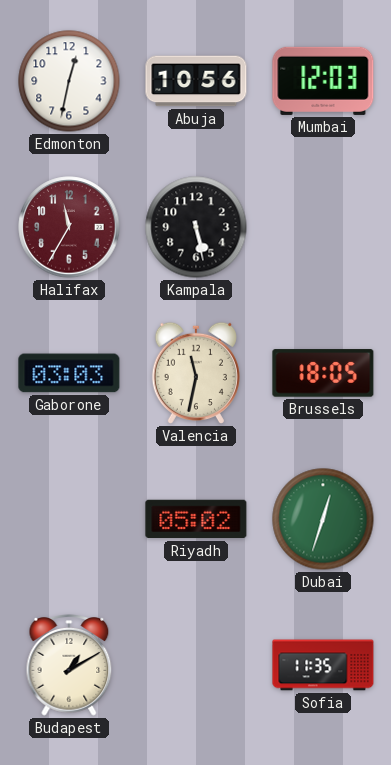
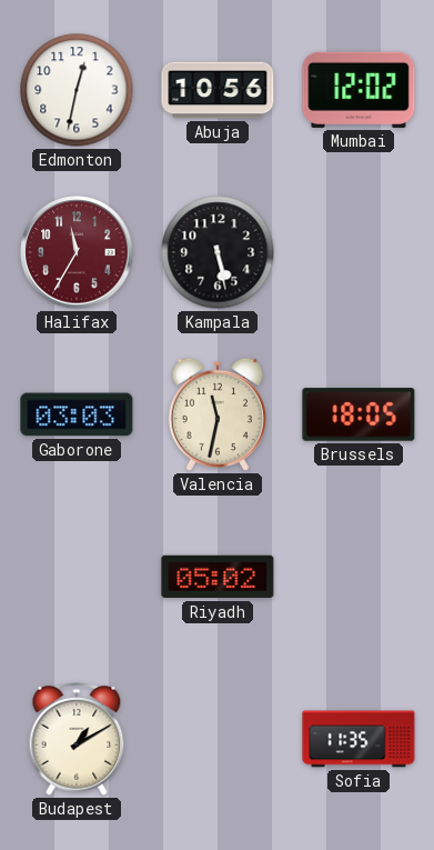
Mumbai: 12:03 -> 12:02 (359, 90)
Dubai: 12:33 -> none (323, 519)
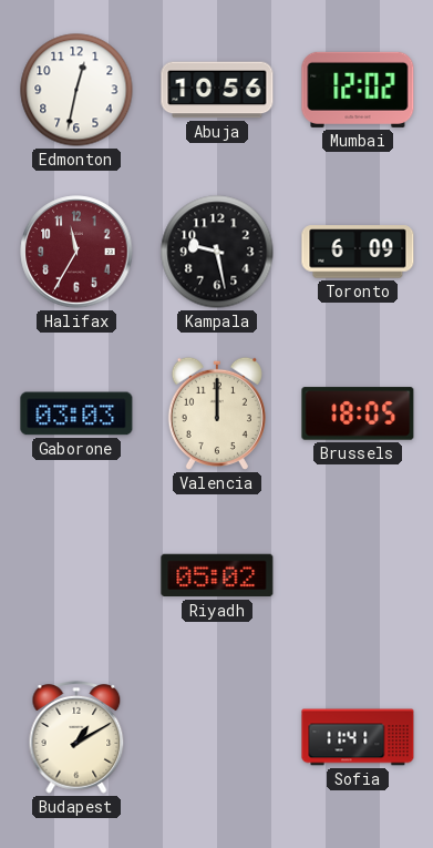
Kampala: 5:28 -> 9:28 (217, 252)
Toronto: none -> 6:09 (358, 252)
Valencia: 11:32 -> 12:00 (217, 413)
Sofia: 11:35 -> 11:41 (358, 737)
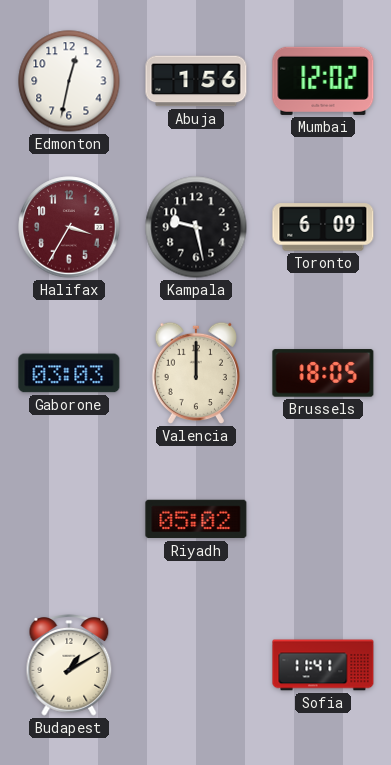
Abuja: 10:56 -> 1:56 (196, 81)
Halifax: 11:35 -> 3:35 (69, 227)
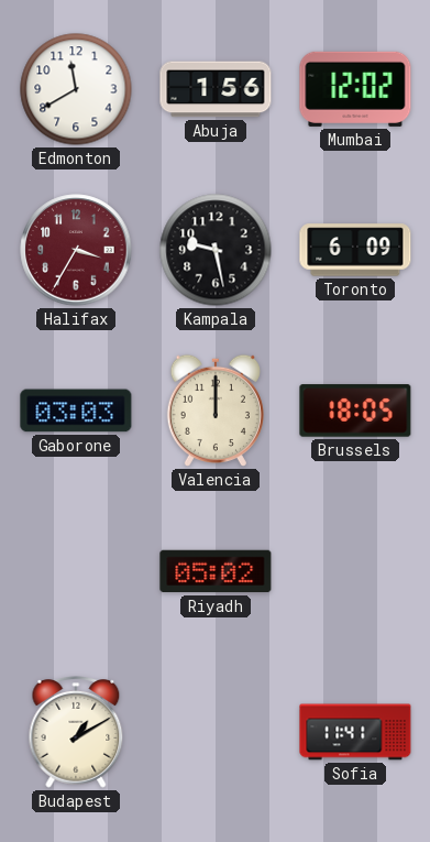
Edmonton: 12:32 -> 11:40 (76, 89)
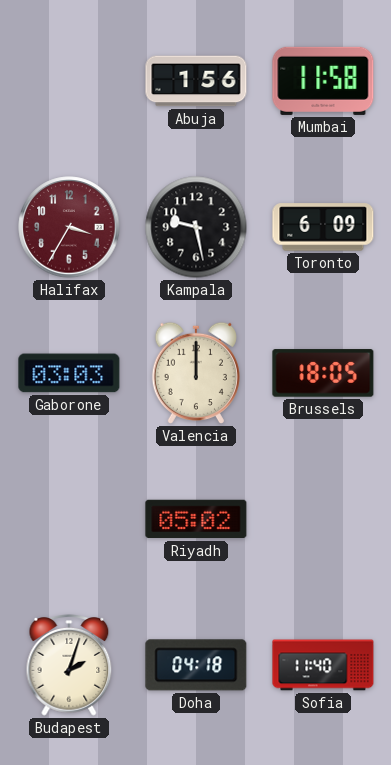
Edmonton: 11:40 -> none (76, 89)
Mumbai: 12:02 -> 11:58 (323, 81)
Budapest: 1:10 -> 2:03 (69, 666)
Doha: none -> 04:18 (196, 665)
Sofia: 11:41 -> 11:40 (323, 665)
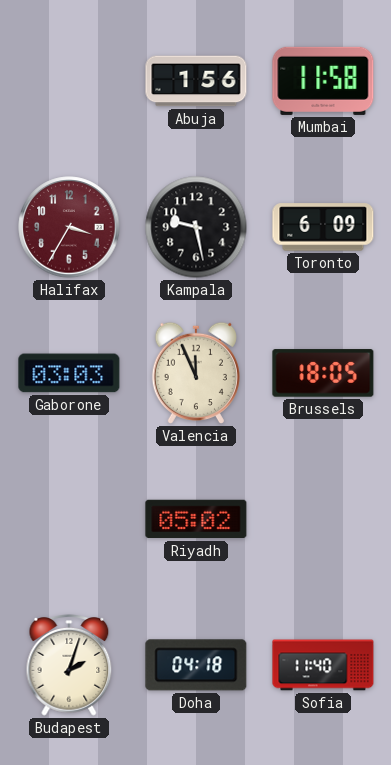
Valencia: 12:00 -> 11:56 (196, 373)
